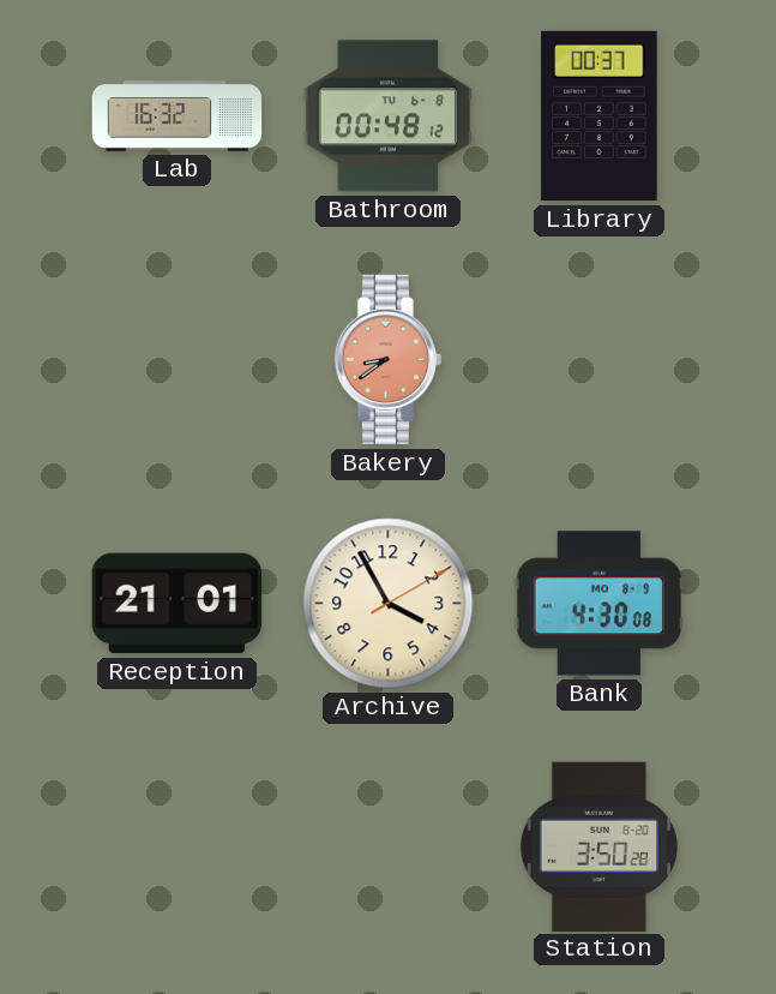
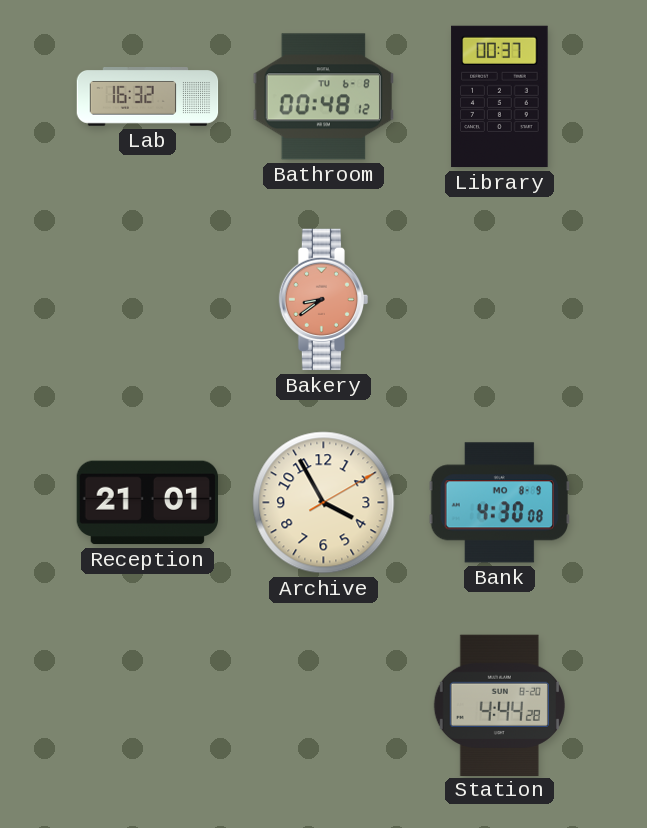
Station: 3:50 -> 4:44 (499, 705)
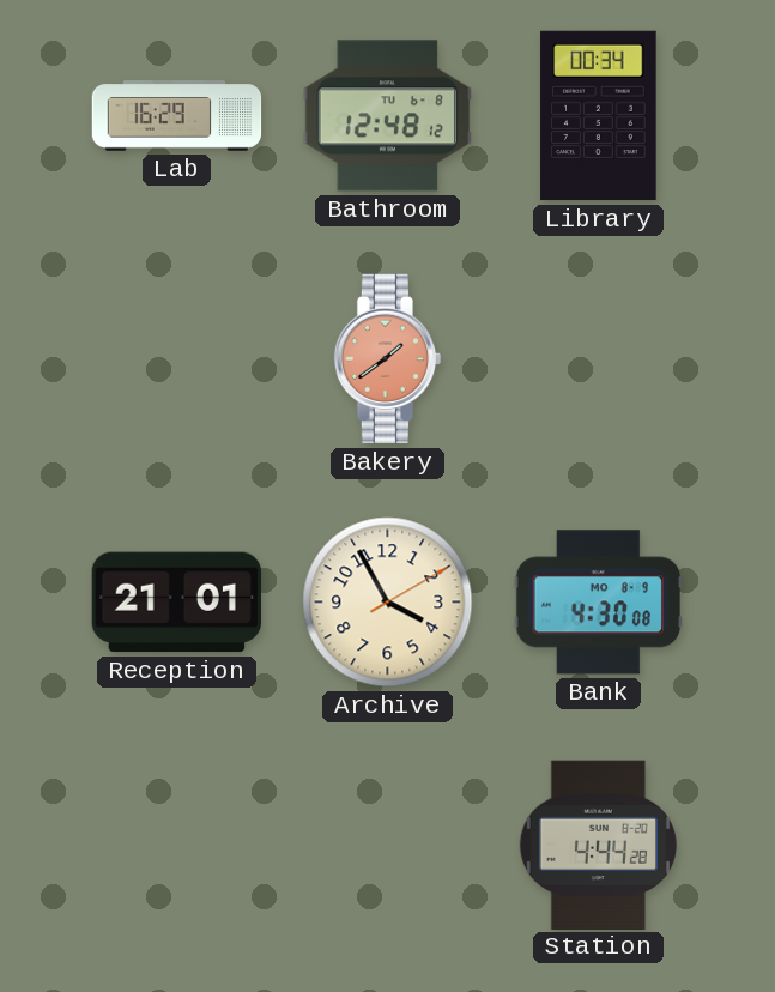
Lab: 16:32 -> 16:29 (177, 116)
Bathroom: 00:48 -> 12:48 (387, 116)
Library: 00:37 -> 00:34 (599, 116)
Bakery: 8:39 -> 1:39 (388, 359)
